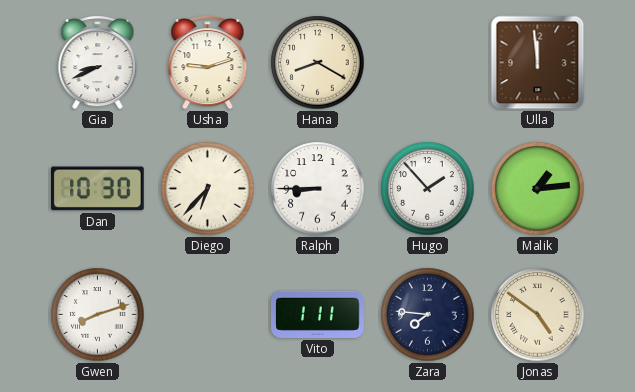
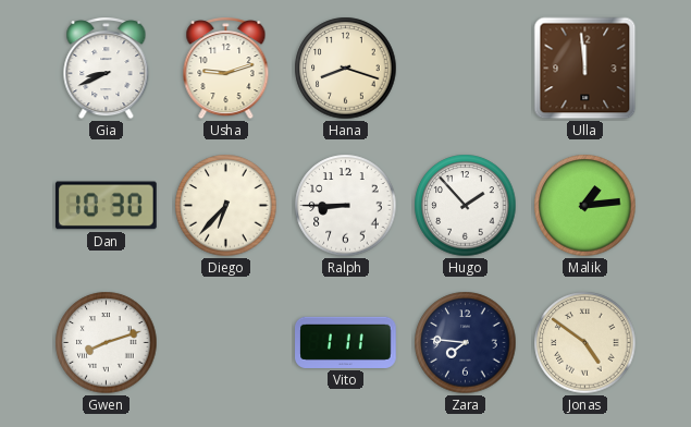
Hana: 8:20 -> 8:18 (346, 69)
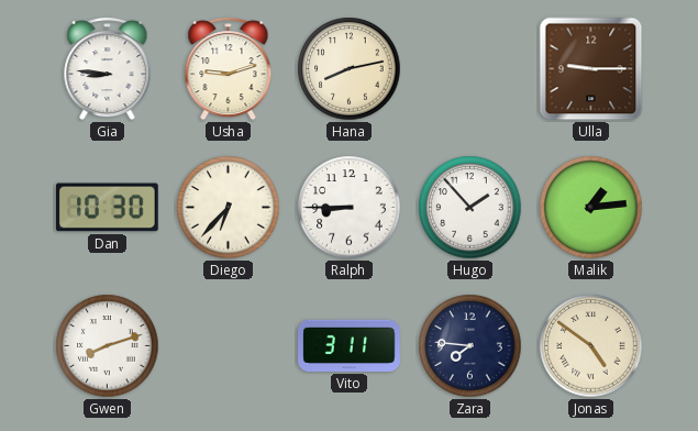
Gia: 8:41 -> 8:46 (108, 69)
Hana: 8:18 -> 8:13 (350, 69)
Ulla: 11:59 -> 9:15 (591, 69)
Vito: 1:11 -> 3:11 (350, 345)
